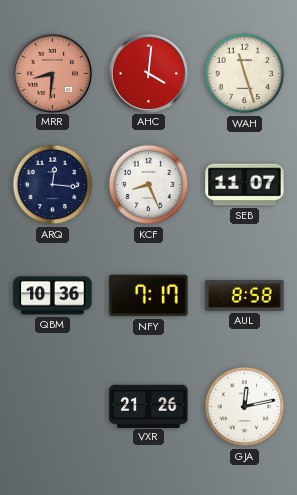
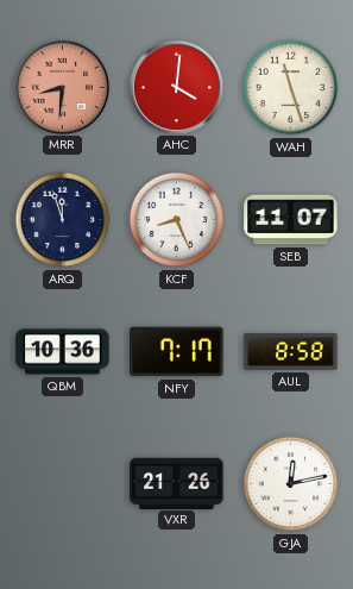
ARQ: 12:16 -> 11:57 (63, 220)
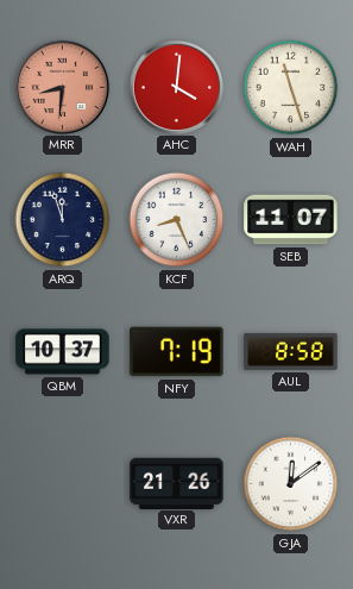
QBM: 10:36 -> 10:37 (63, 352)
NFY: 7:17 -> 7:19 (177, 352)
GJA: 12:13 -> 12:09 (291, 484)
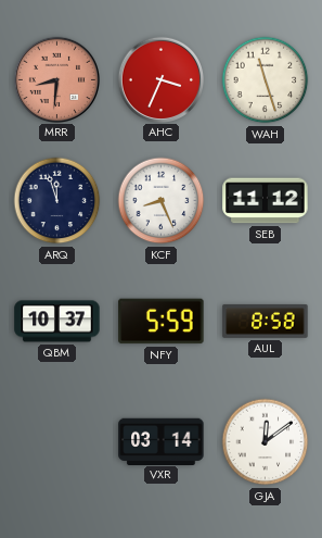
AHC: 4:01 -> 3:34 (160, 79)
SEB: 11:07 -> 11:12 (266, 201)
NFY: 7:19 -> 5:59 (162, 322)
VXR: 21:26 -> 03:14 (162, 441)
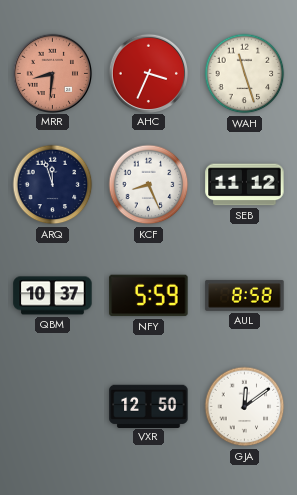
VXR: 03:14 -> 12:50 (149, 406)
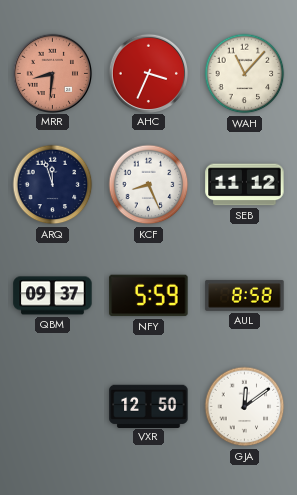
WAH: 11:27 -> 11:07 (245, 74)
QBM: 10:37 -> 09:37 (53, 296)
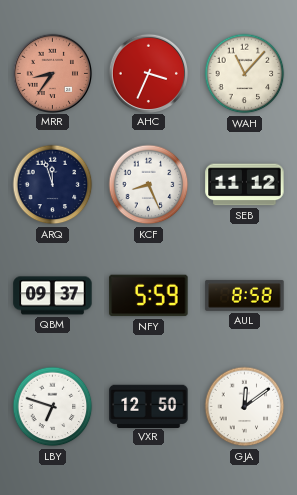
MRR: 8:31 -> 8:36 (52, 73)
LBY: none -> 6:48 (53, 407)
